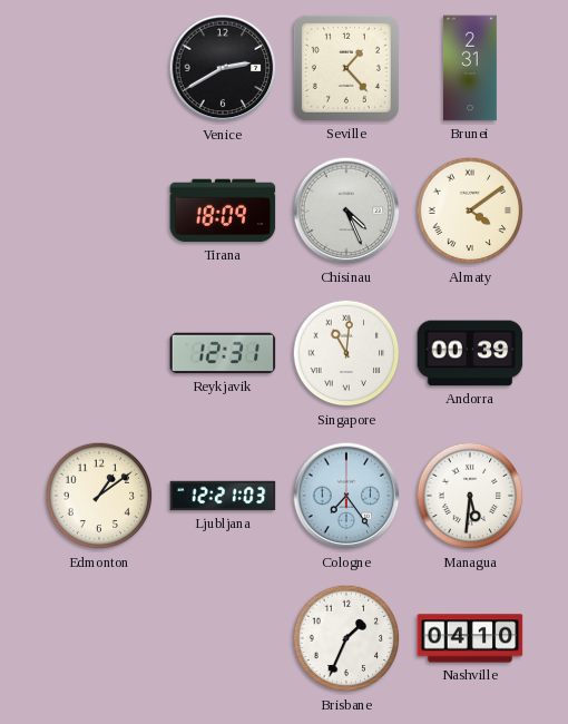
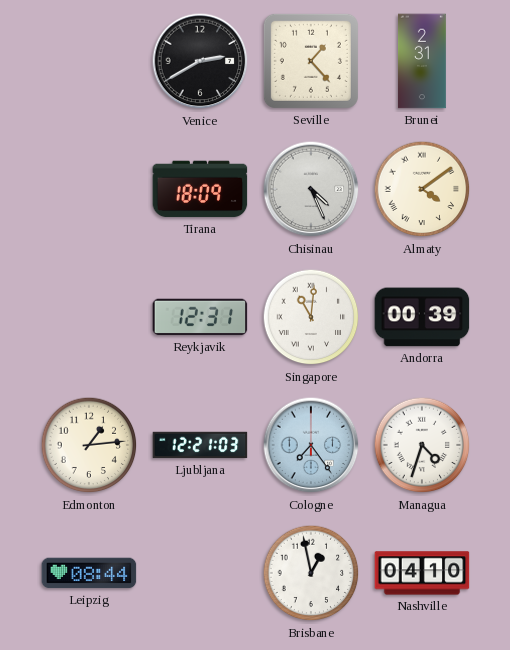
Edmonton: 1:09 -> 1:14 (89, 445)
Managua: 5:31 -> 4:33 (422, 445)
Leipzig: none -> 08:44 (89, 573)
Brisbane: 1:34 -> 12:58 (311, 573)
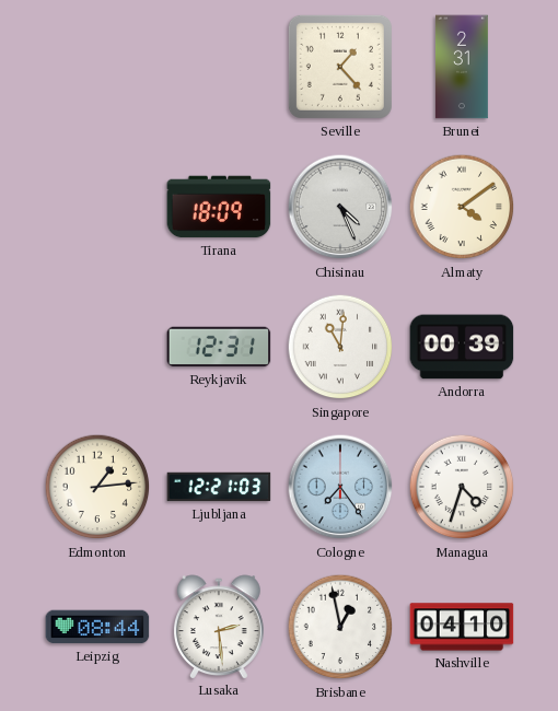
Venice: 2:40 -> none (200, 61)
Lusaka: none -> 2:29 (219, 627)
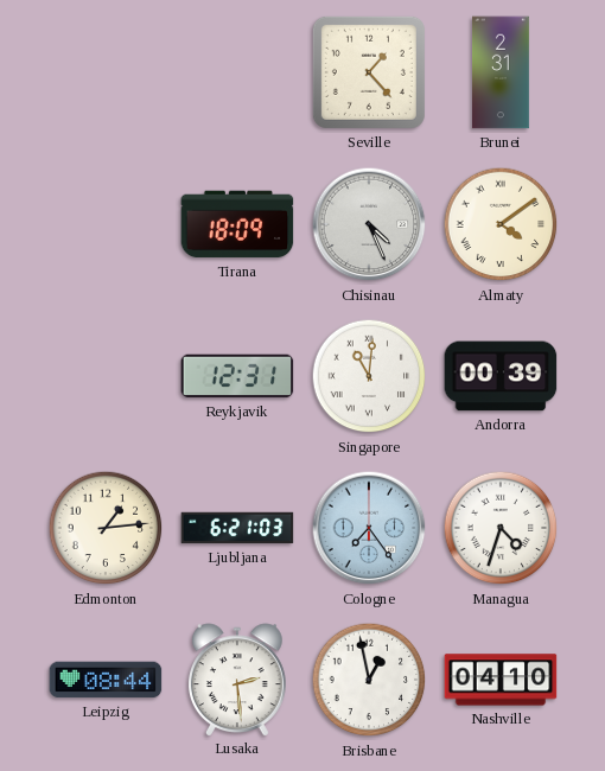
Ljubljana: 12:21 -> 6:21 (237, 528)
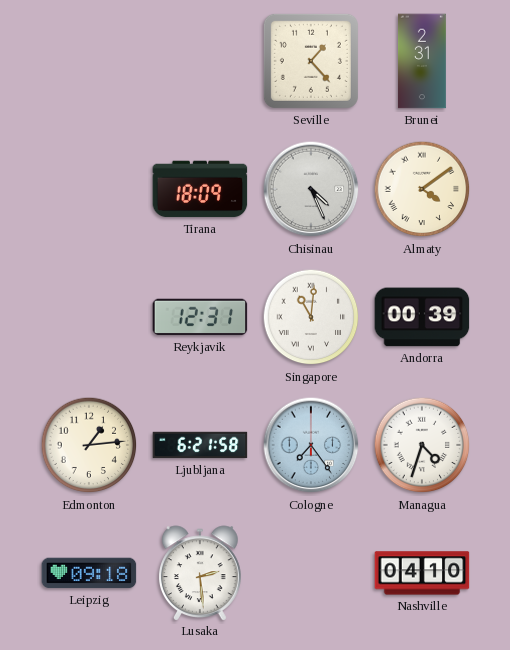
Ljubljana: 6:21:03 -> 6:21:58 (200, 445)
Leipzig: 08:44 -> 09:18 (89, 573)
Brisbane: 12:58 -> none (369, 680)
